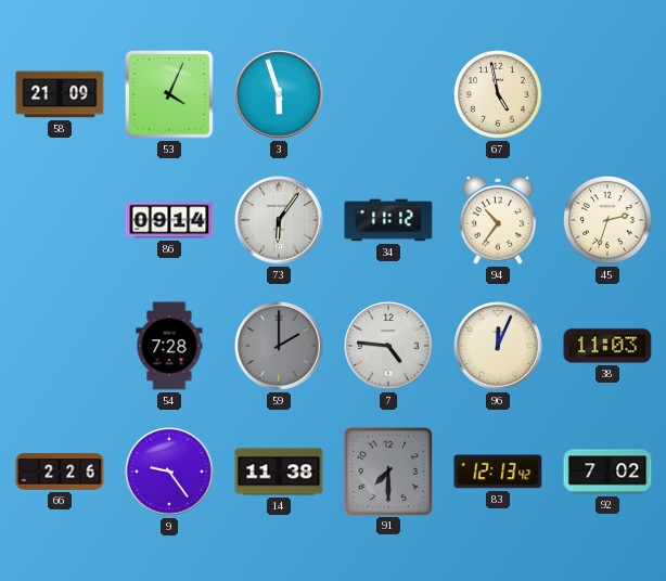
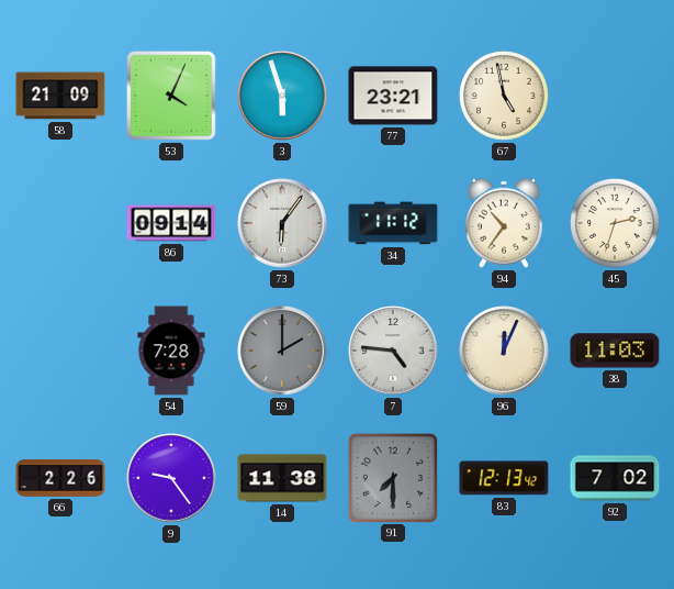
77: none -> 23:21 (393, 96)
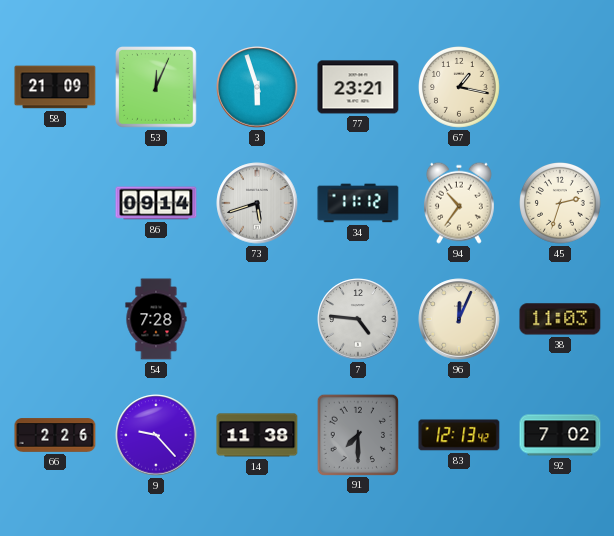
53: 4:04 -> 12:04 (157, 88)
67: 4:58 -> 1:17 (460, 88)
73: 6:06 -> 5:42 (257, 203)
59: 2:00 -> none (282, 351)
9: 9:24 -> 9:23 (156, 435)
